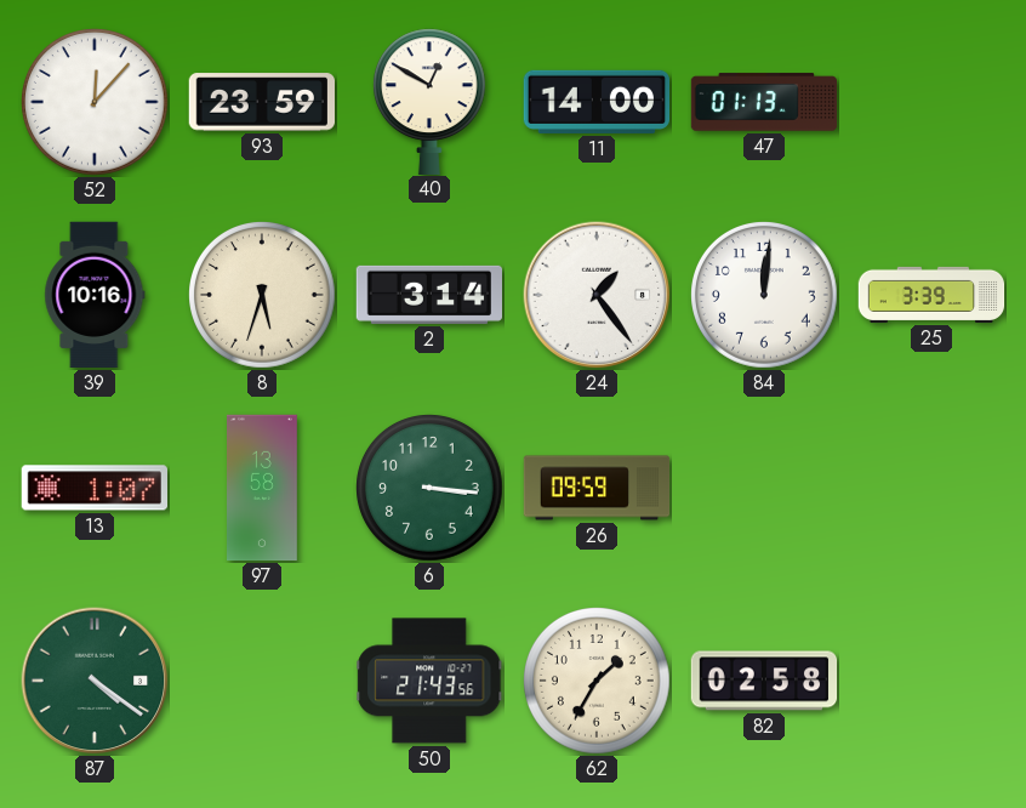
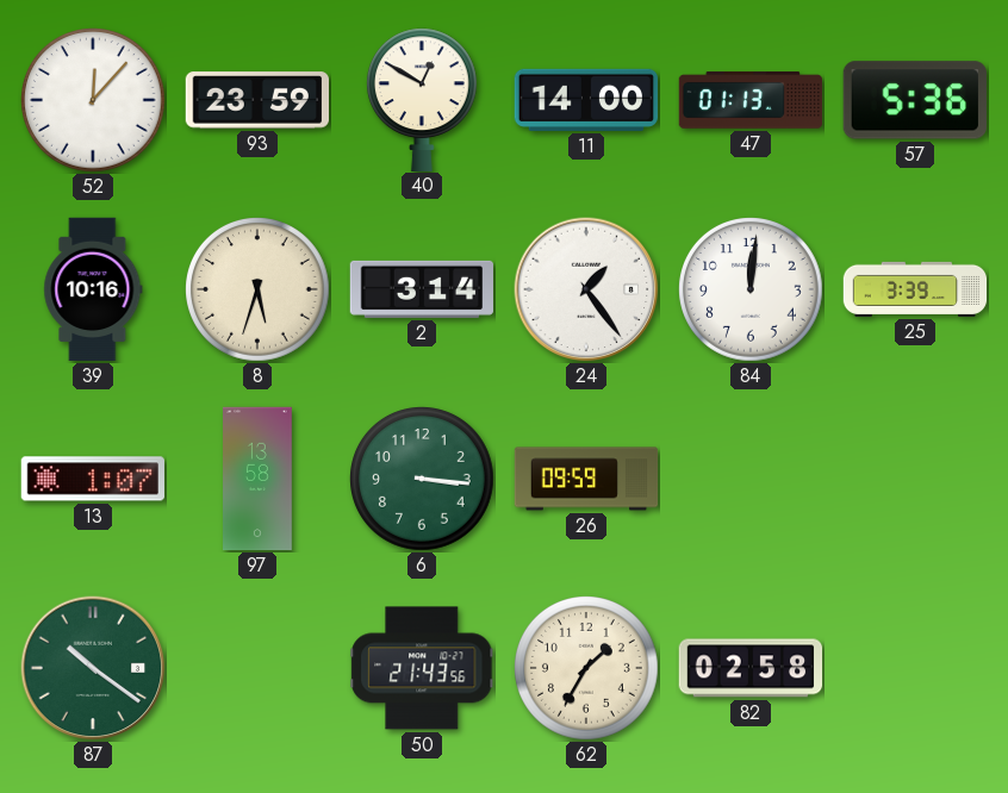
57: none -> 5:36 (915, 100)
87: 4:21 -> 10:21 (93, 668)
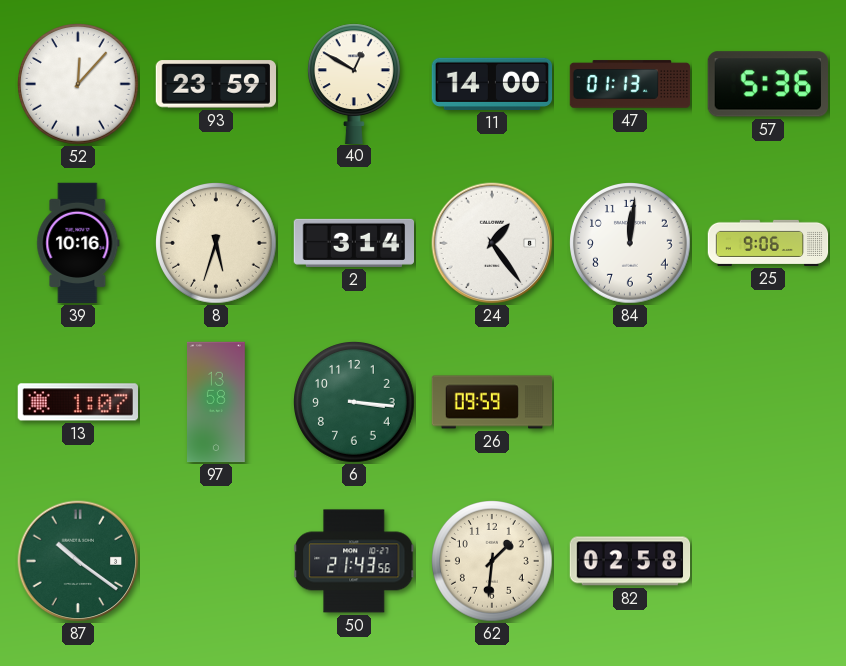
25: 3:39 -> 9:06 (768, 243)
62: 1:35 -> 1:31 (493, 562)
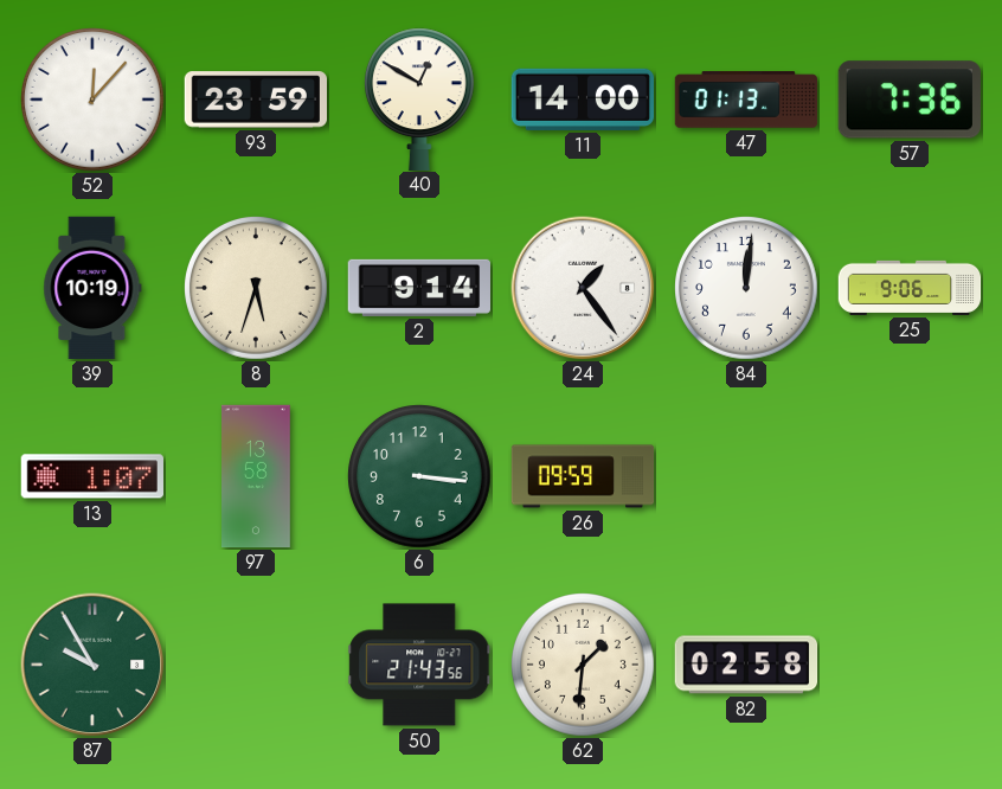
57: 5:36 -> 7:36 (910, 100)
39: 10:16 -> 10:19 (92, 288)
2: 3:14 -> 9:14 (418, 288)
87: 10:21 -> 9:55 (92, 665)
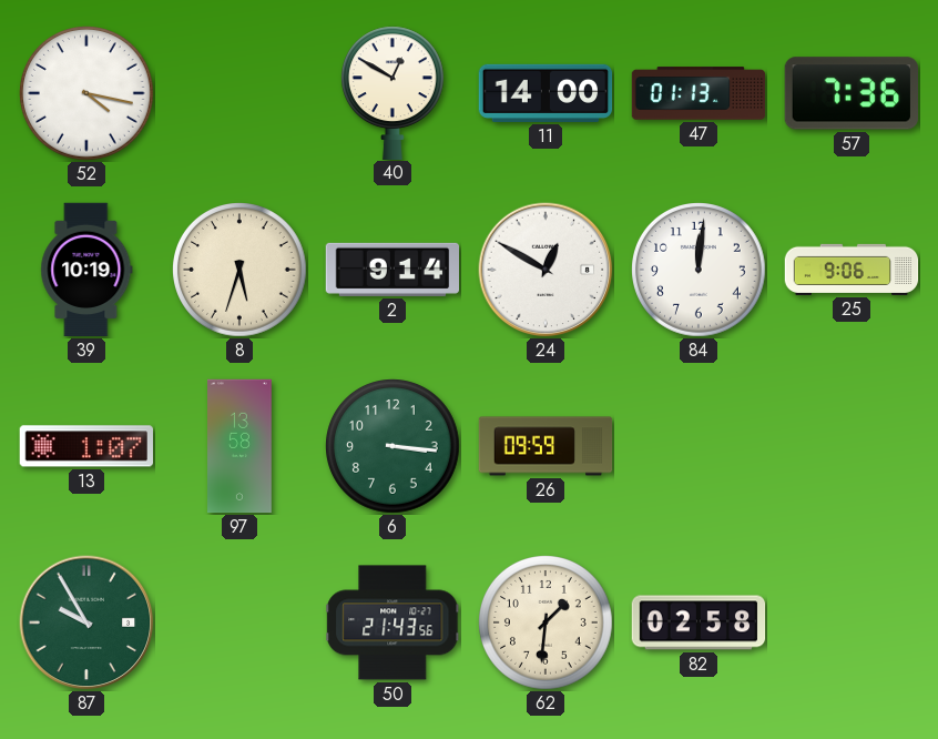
52: 12:07 -> 4:17 (88, 94)
93: 23:59 -> none (255, 100)
24: 1:24 -> 12:50 (546, 270)
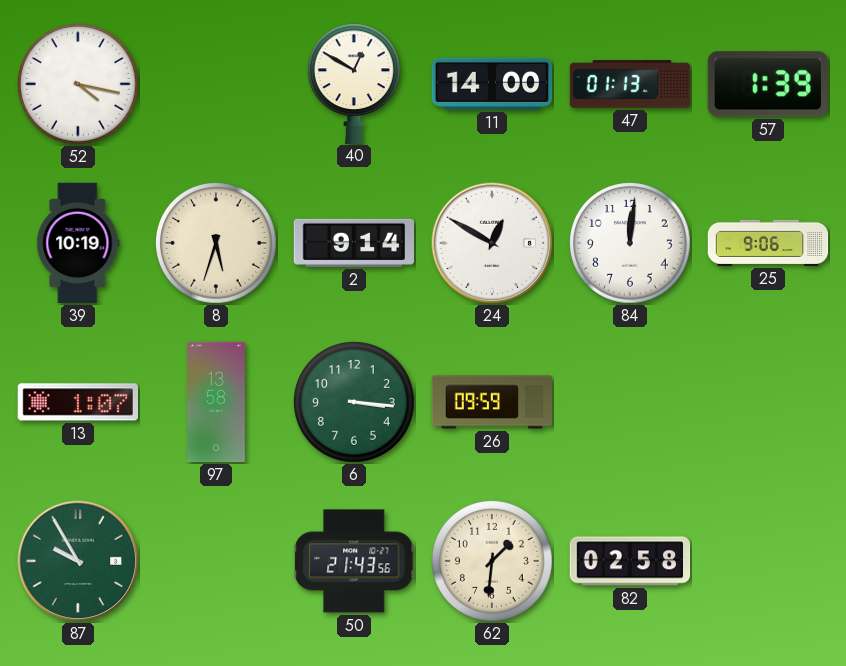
57: 7:36 -> 1:39 (768, 84)
